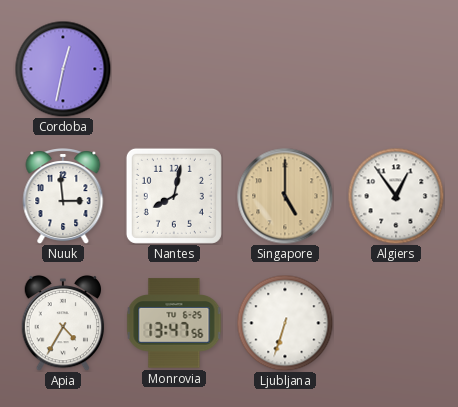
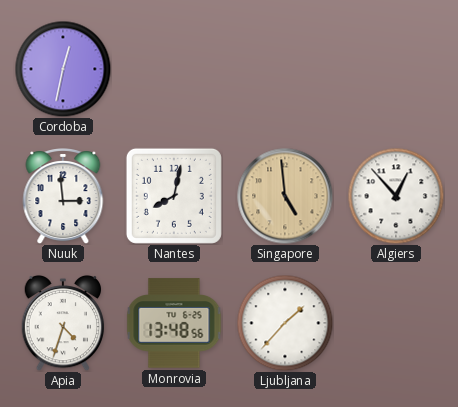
Singapore: 5:00 -> 4:59 (285, 196)
Algiers: 12:54 -> 12:53 (396, 196)
Apia: 4:35 -> 4:33 (63, 323)
Monrovia: 13:47 -> 13:48 (174, 323)
Ljubljana: 6:33 -> 1:37 (285, 323)
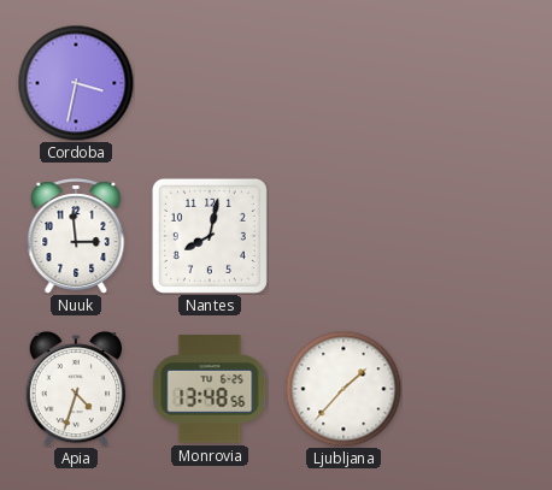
Cordoba: 12:32 -> 3:32 (76, 83)
Singapore: 4:59 -> none (285, 196)
Algiers: 12:53 -> none (396, 196)
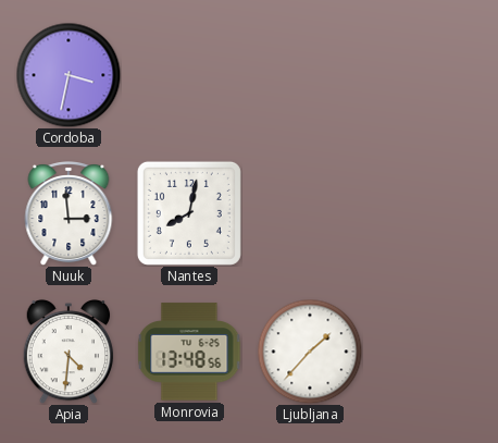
Apia: 4:33 -> 4:31 (69, 352)
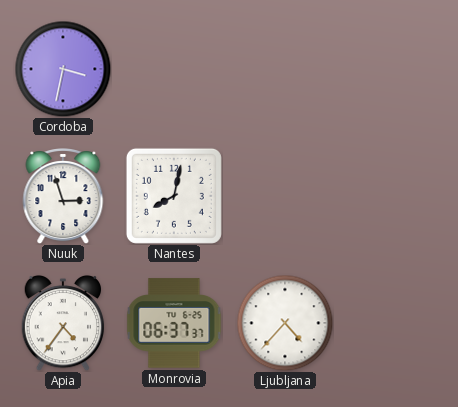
Nuuk: 2:59 -> 2:57 (63, 197)
Apia: 4:31 -> 4:36 (63, 323)
Monrovia: 13:48 -> 06:37 (174, 323)
Ljubljana: 1:37 -> 4:37 (285, 323)
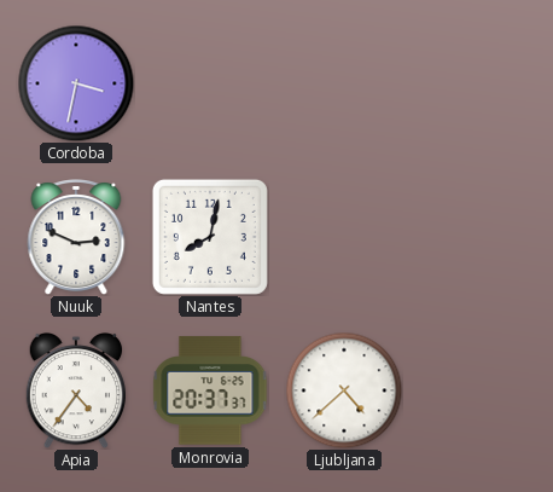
Nuuk: 2:57 -> 2:49 (76, 238)
Monrovia: 06:37 -> 20:37 (210, 390)
Ljubljana: 4:37 -> 4:38 (344, 390)
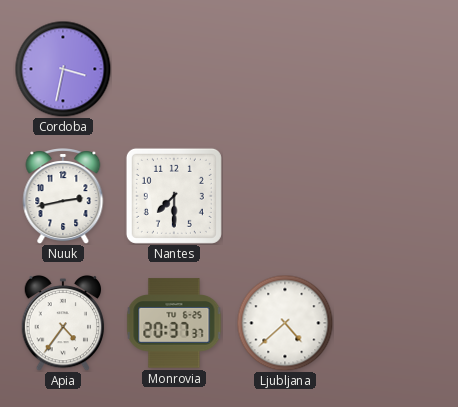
Nuuk: 2:49 -> 2:43 (63, 197)
Nantes: 8:02 -> 7:30 (174, 196)
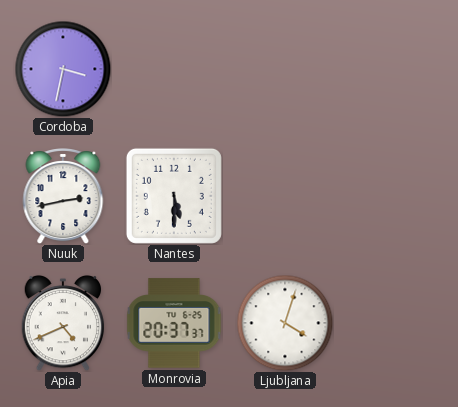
Nantes: 7:30 -> 5:30 (174, 196)
Apia: 4:36 -> 4:41 (63, 323)
Ljubljana: 4:38 -> 4:03 (285, 323)
